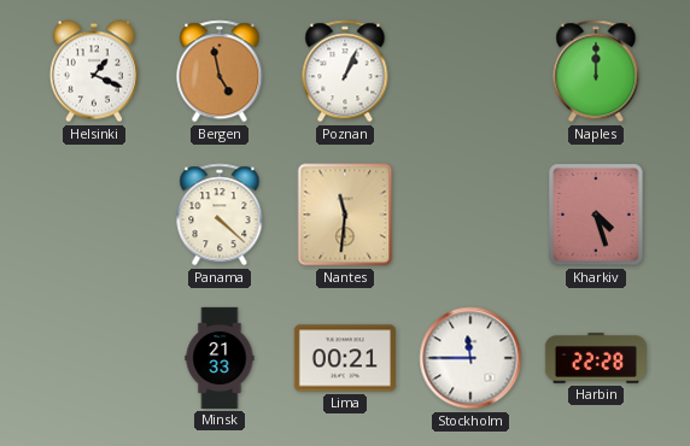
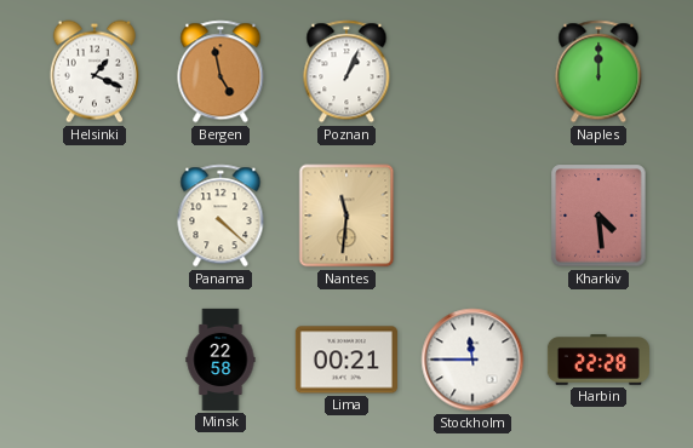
Kharkiv: 4:27 -> 4:29 (598, 216)
Minsk: 21:33 -> 22:58 (220, 360)
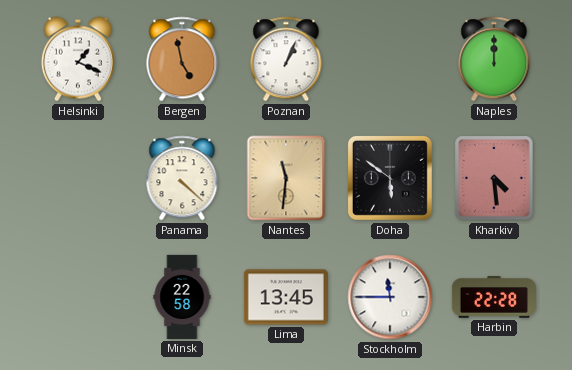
Doha: none -> 5:51 (390, 178)
Lima: 00:21 -> 13:45 (286, 297)
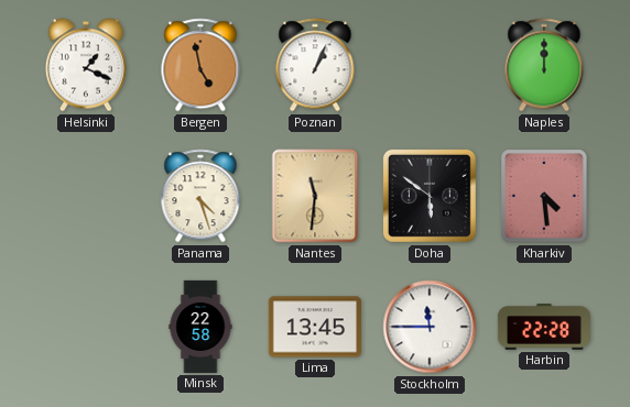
Panama: 4:22 -> 4:27 (200, 196)
